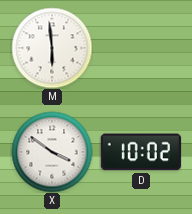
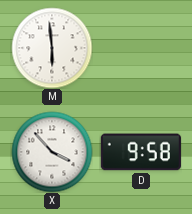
X: 3:51 -> 3:53 (52, 152)
D: 10:02 -> 9:58 (141, 152)
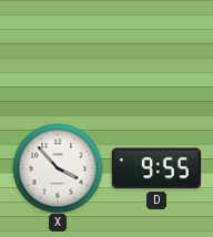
M: 5:59 -> none (52, 48)
D: 9:58 -> 9:55 (156, 168)
